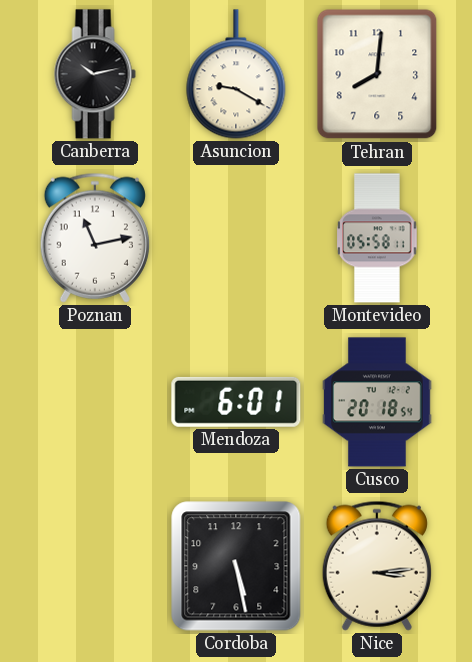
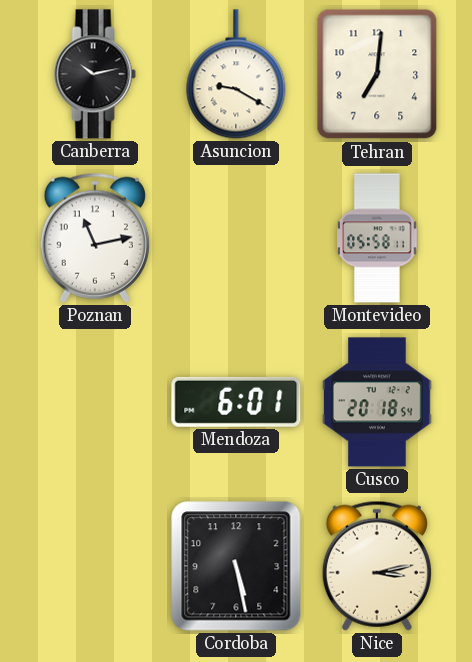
Tehran: 8:01 -> 7:01 (377, 74)
Nice: 3:14 -> 3:13 (377, 566)
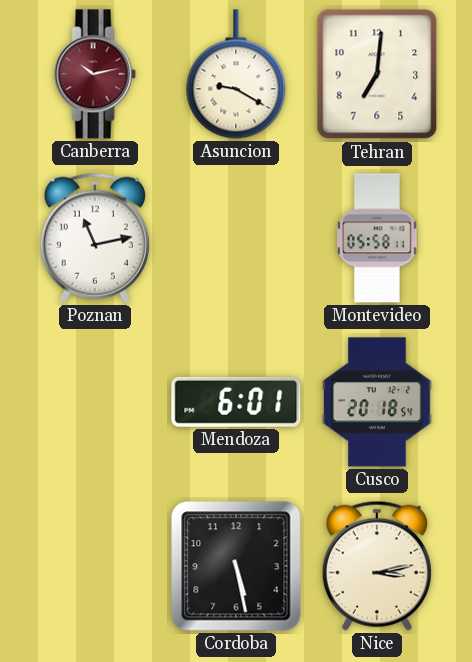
Canberra dial: black -> burgundy (95, 74)
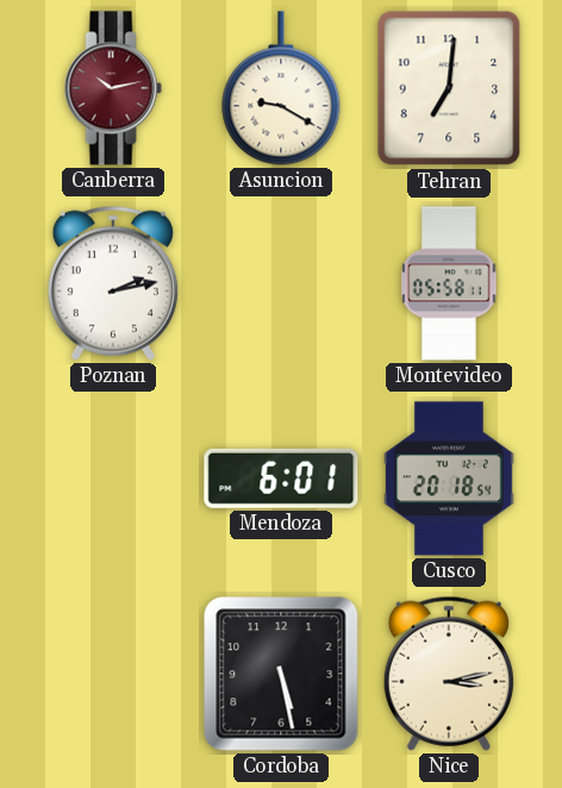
Poznan: 11:13 -> 2:13 (113, 283)
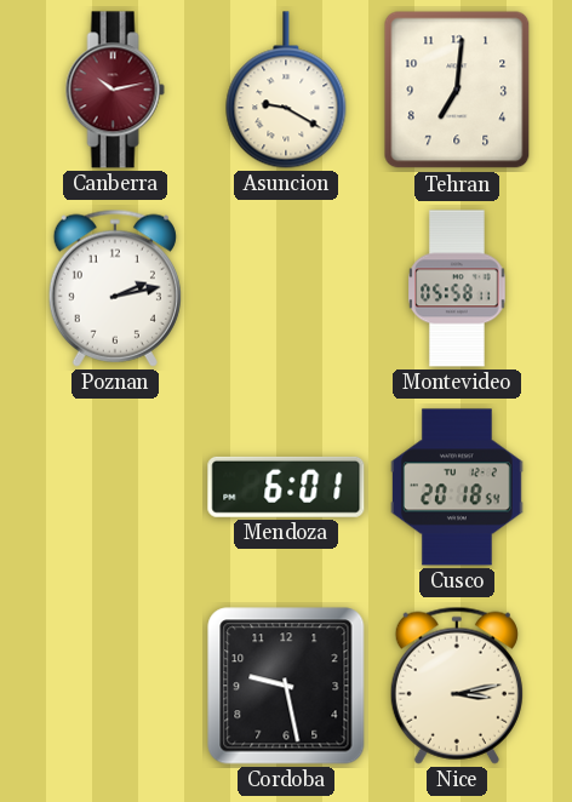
Cordoba: 5:28 -> 9:28 (286, 686)
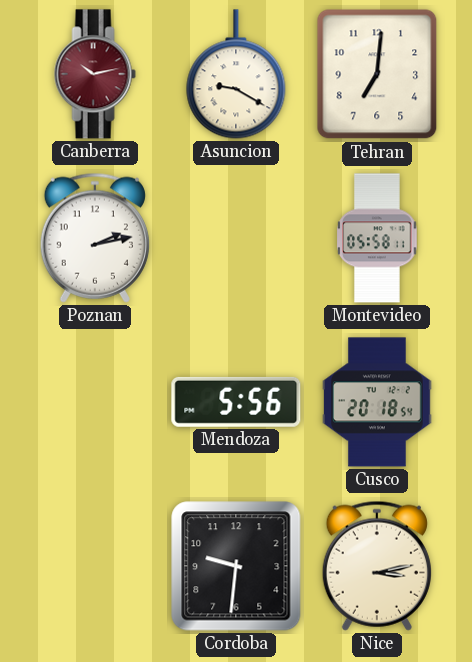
Mendoza: 6:01 -> 5:56 (236, 402)
Cordoba: 9:28 -> 9:31 (236, 566)
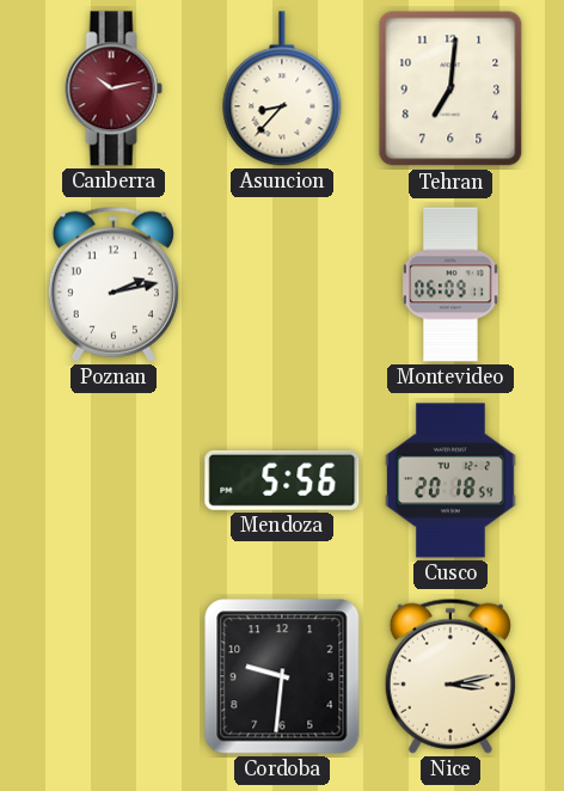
Asuncion: 9:20 -> 8:37 (282, 88)
Montevideo: 05:58 -> 06:09 (450, 284)
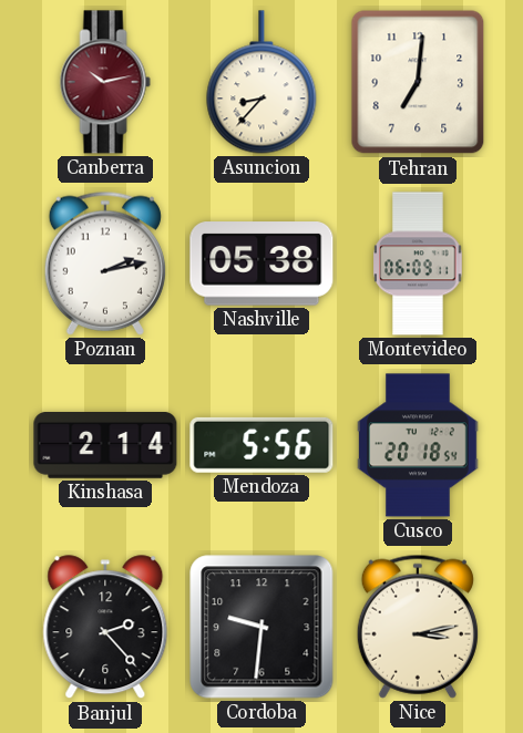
Nashville: none -> 05:38 (261, 264)
Kinshasa: none -> 2:14 (105, 446)
Banjul: none -> 2:23 (105, 628)
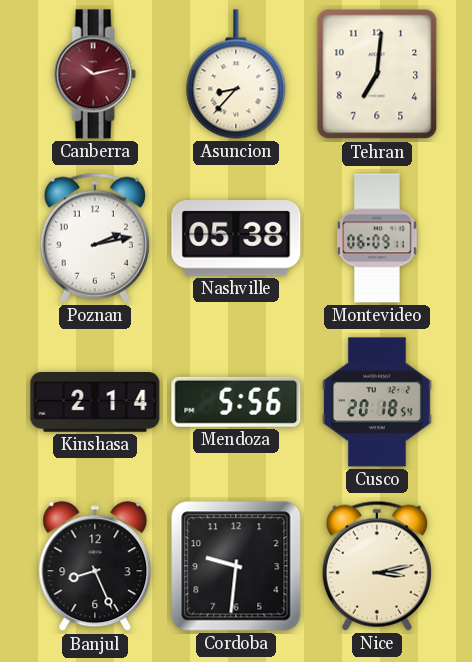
Banjul: 2:23 -> 8:26 (95, 567)
